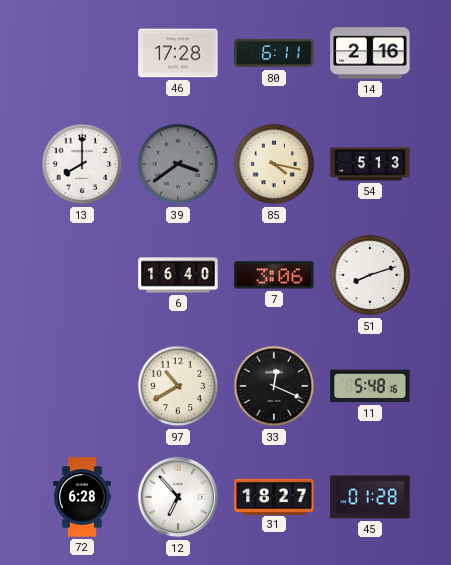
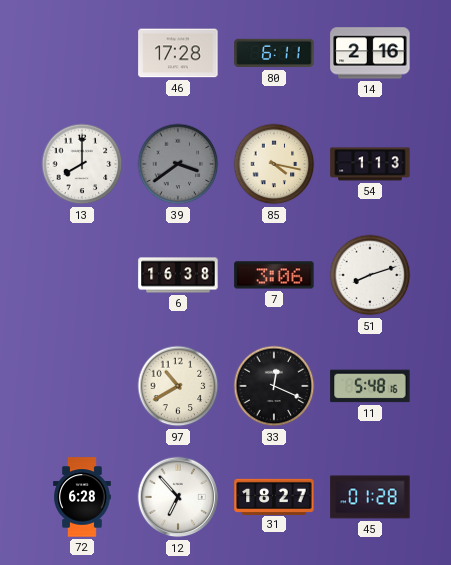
54: 5:13 -> 1:13 (370, 164)
6: 16:40 -> 16:38 (178, 275)
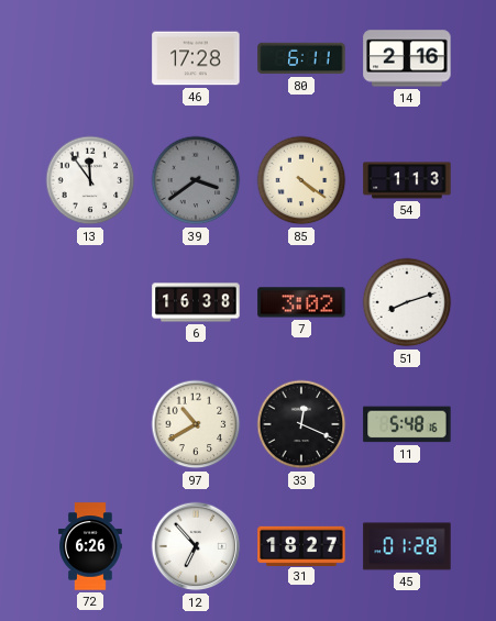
13: 8:00 -> 11:54 (90, 180)
85: 4:17 -> 4:21 (301, 180)
7: 3:06 -> 3:02 (301, 302)
72: 6:28 -> 6:26 (90, 546)
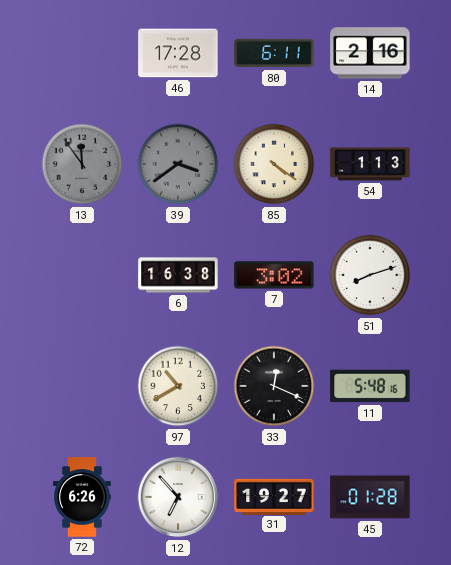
13 dial: white -> grey (82, 164)
31: 18:27 -> 19:27 (274, 496)
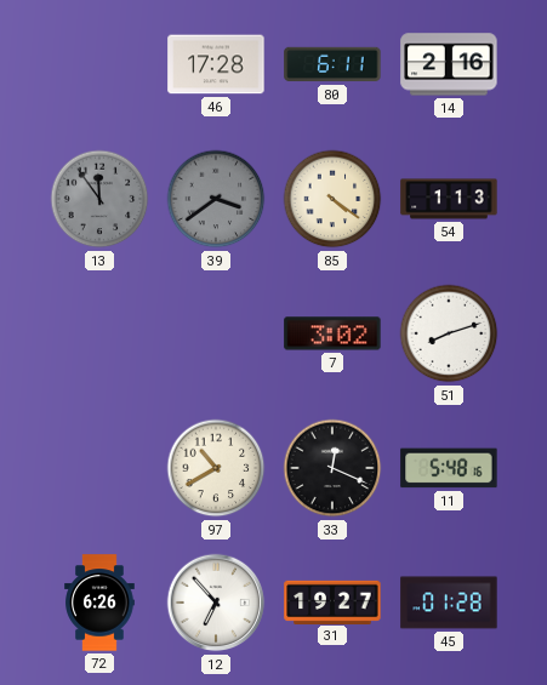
6: 16:38 -> none (178, 275)
